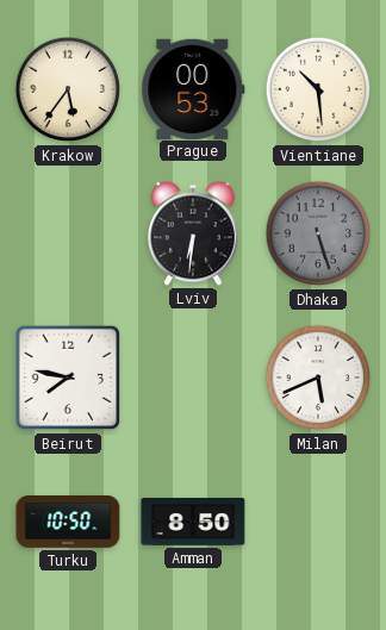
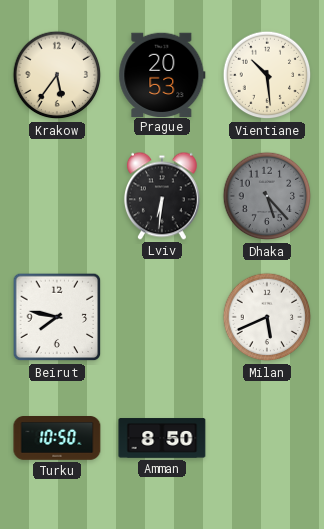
Prague: 00:53 -> 20:53 (162, 74)
Dhaka: 5:27 -> 5:23 (267, 196)
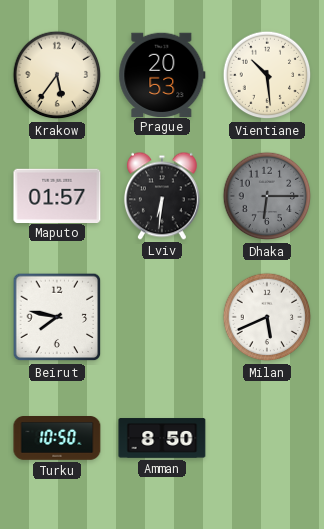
Maputo: none -> 01:57 (57, 195)
Dhaka: 5:23 -> 6:15 (267, 196)
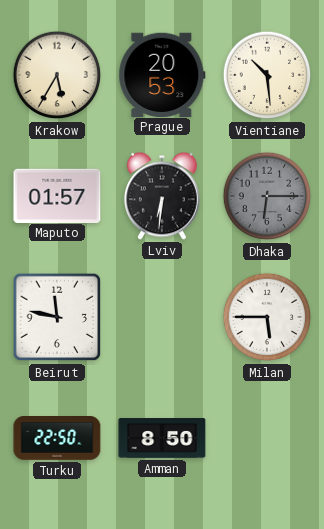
Krakow: 5:36 -> 5:35 (57, 75)
Beirut: 7:47 -> 11:47 (57, 317)
Milan: 5:41 -> 5:45 (267, 317)
Turku: 10:50 -> 22:50 (57, 439)
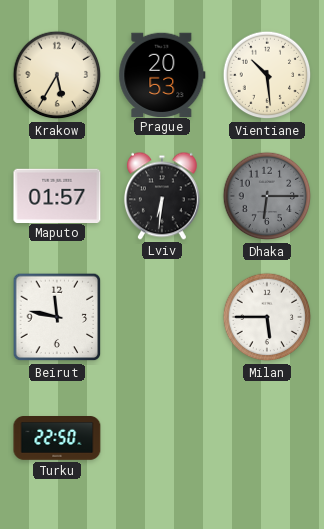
Amman: 8:50 -> none (162, 438)
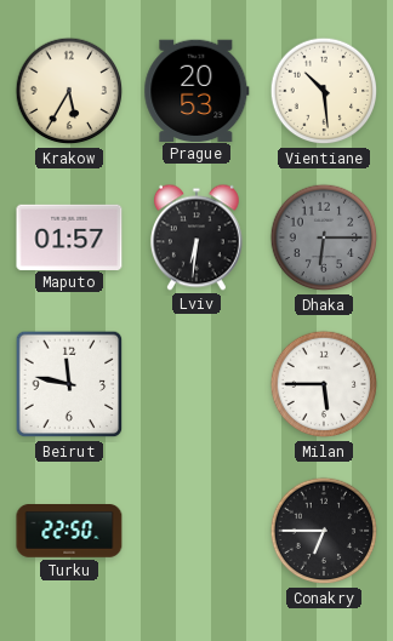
Conakry: none -> 6:45 (324, 531)
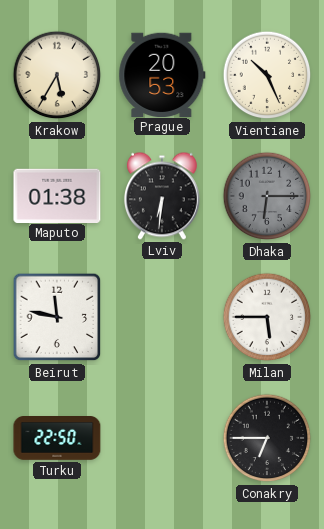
Vientiane: 10:29 -> 10:26 (267, 75)
Maputo: 01:57 -> 01:38 (57, 195)
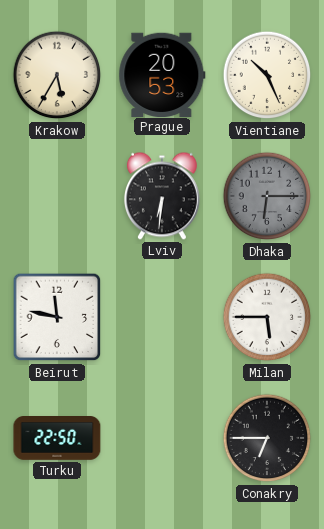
Maputo: 01:38 -> none (57, 195)
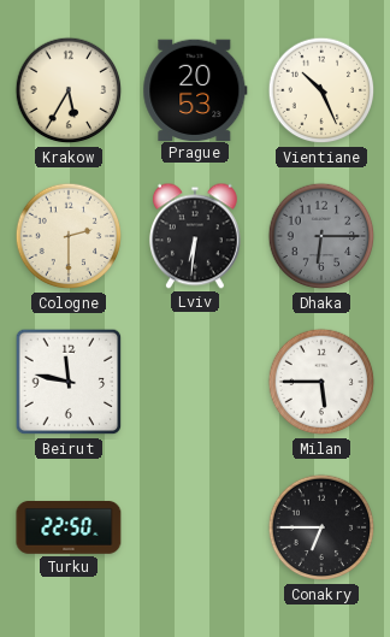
Cologne: none -> 2:30 (69, 236)
